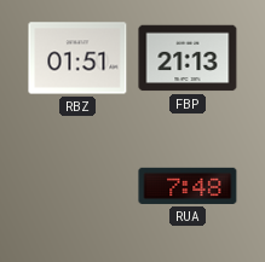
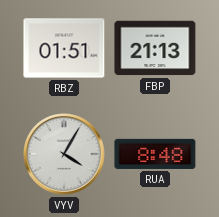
VYV: none -> 4:05 (64, 154)
RUA: 7:48 -> 8:48 (155, 154)
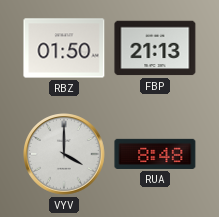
RBZ: 01:51 -> 01:50 (64, 48)
VYV: 4:05 -> 4:00 (64, 154)
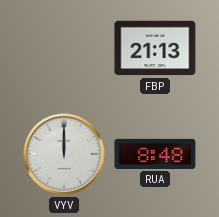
RBZ: 01:50 -> none (64, 48)
VYV: 4:00 -> 12:00 (64, 154)
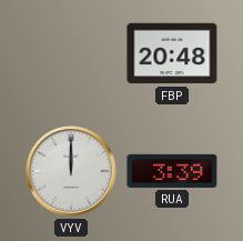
FBP: 21:13 -> 20:48 (172, 53)
RUA: 8:48 -> 3:39 (172, 171)
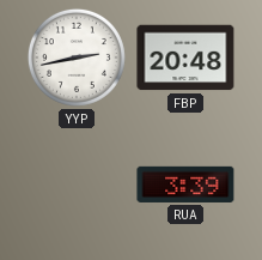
YYP: none -> 2:43 (77, 58)
VYV: 12:00 -> none (71, 171)
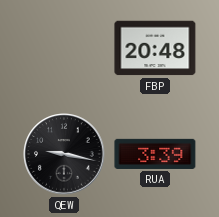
YYP: 2:43 -> none (77, 58)
QEW: none -> 9:17 (64, 154)
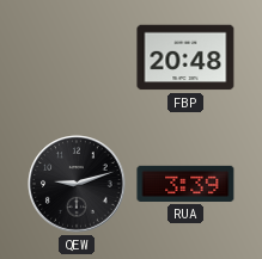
QEW: 9:17 -> 9:12 (77, 184)
